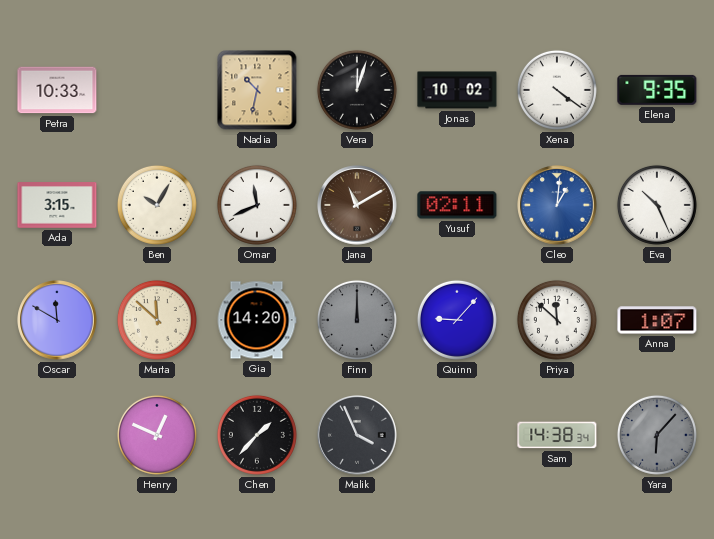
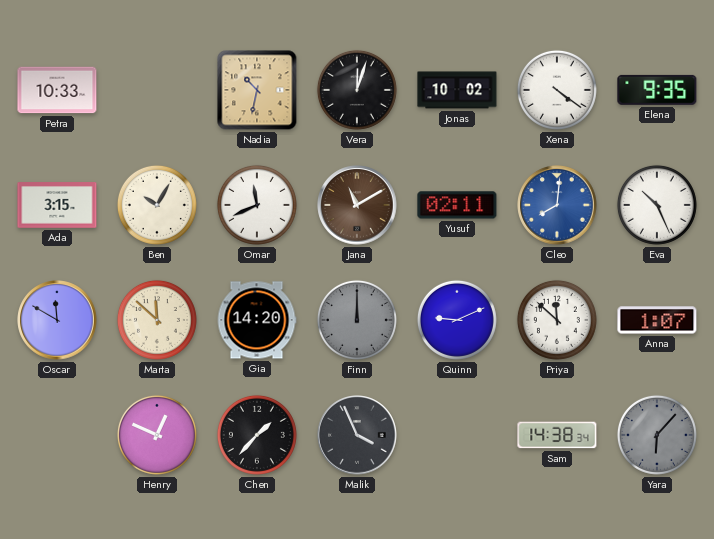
Cleo: 1:01 -> 8:01 (557, 205)
Quinn: 9:07 -> 9:11 (457, 320)
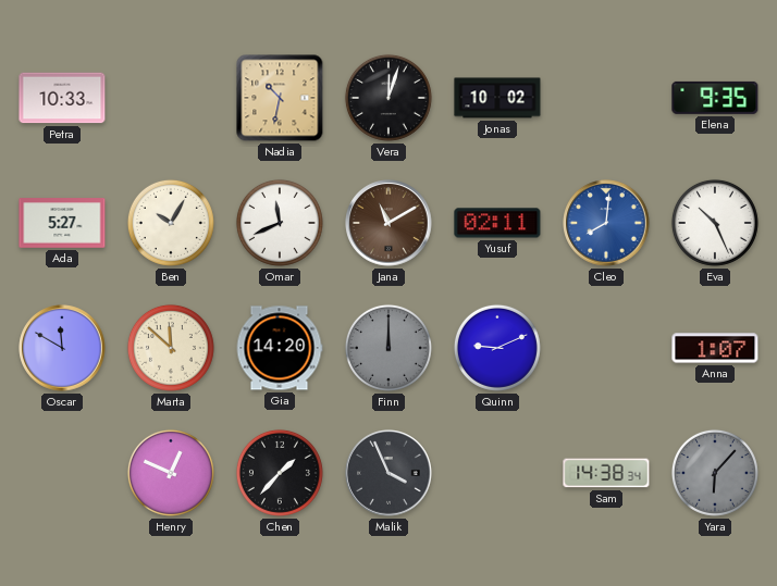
Xena: 4:21 -> none (557, 90)
Ada: 3:15 -> 5:27 (62, 223)
Priya: 11:52 -> none (557, 320)
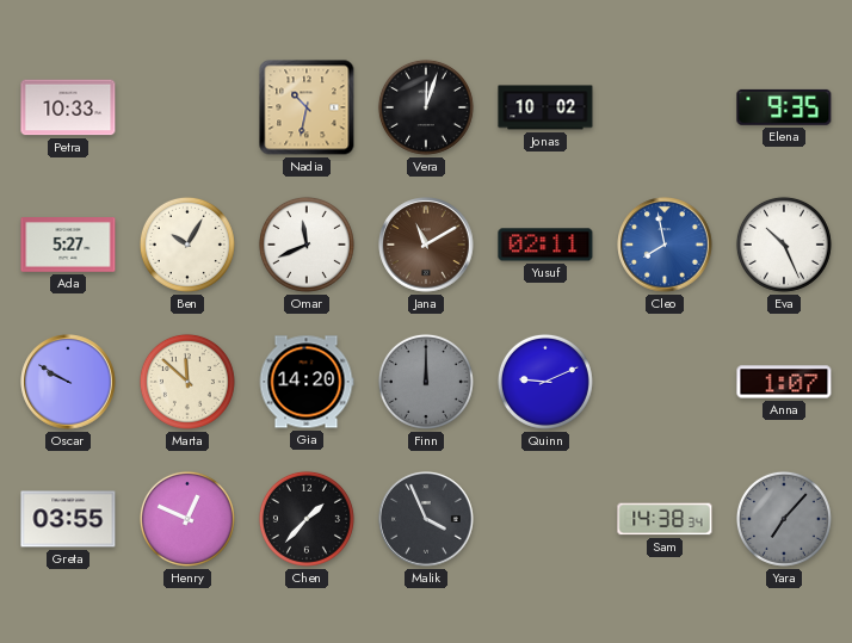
Cleo: 8:01 -> 7:58 (665, 245)
Oscar: 11:50 -> 9:50 (68, 382)
Greta: none -> 03:55 (68, 519)
Yara: 6:07 -> 7:07 (784, 519)
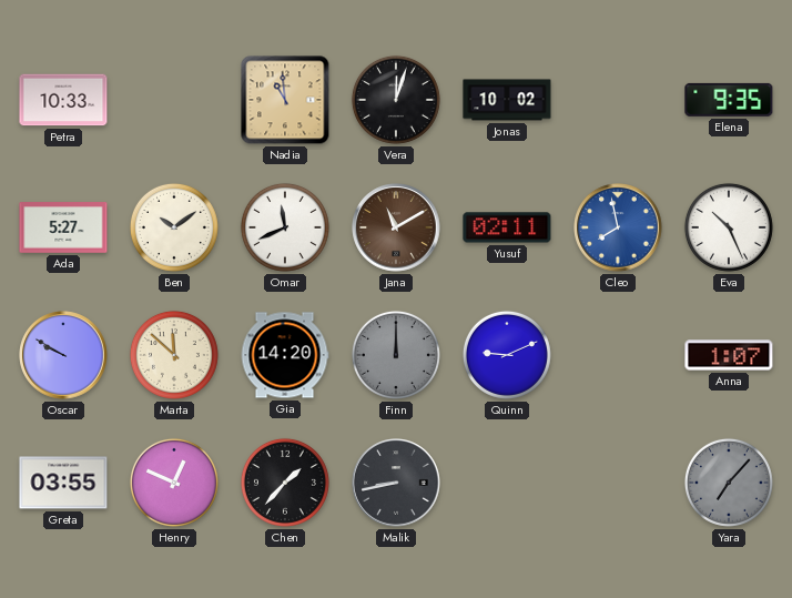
Nadia: 10:32 -> 10:59 (285, 100)
Ben: 10:05 -> 10:09 (174, 227)
Malik: 3:56 -> 8:43 (396, 483)
Sam: 14:38 -> none (665, 519)
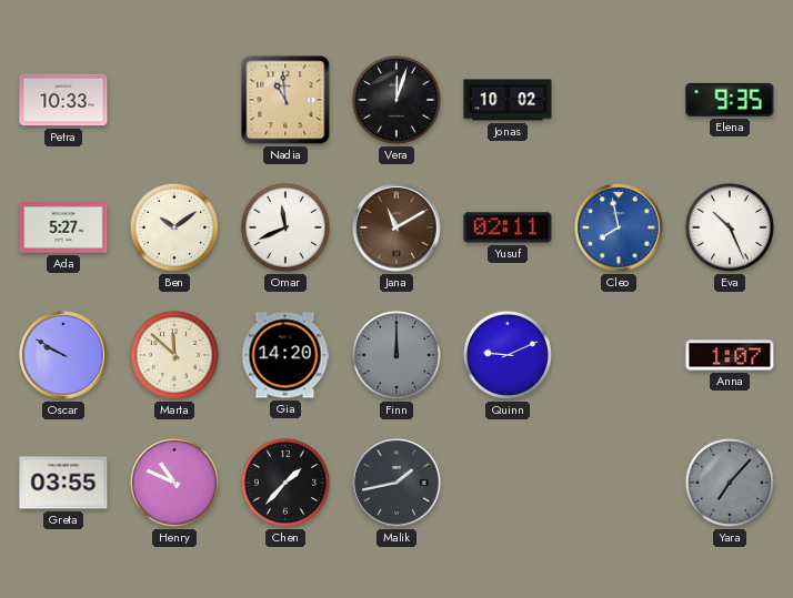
Henry: 12:49 -> 10:49 (174, 483)
Malik: 8:43 -> 1:43 (396, 483)
